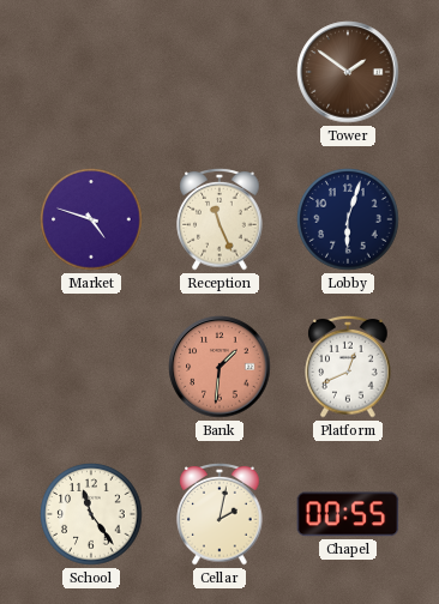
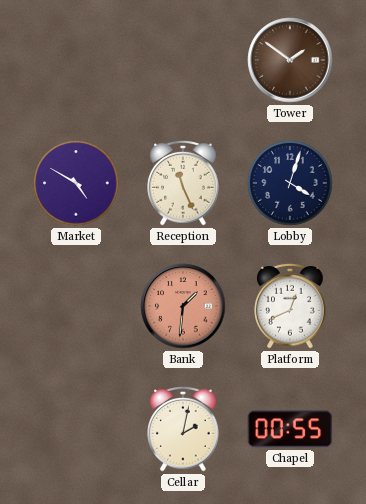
Market: 4:48 -> 4:50 (76, 183)
Lobby: 6:03 -> 4:03 (290, 183)
School: 11:24 -> none (91, 514)
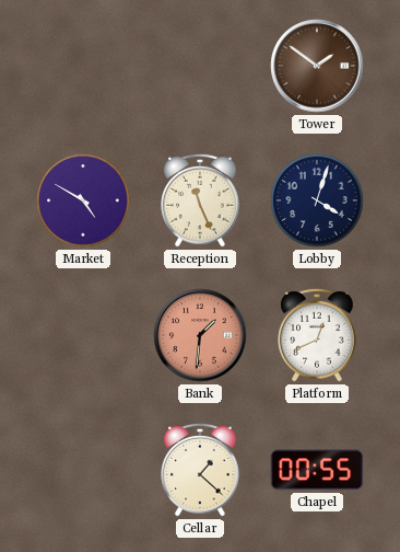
Cellar: 2:02 -> 1:22 (200, 470)
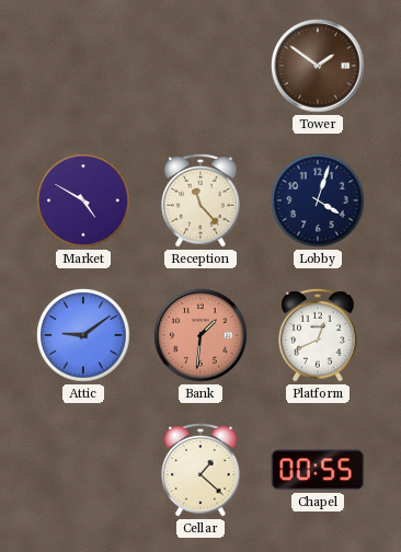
Reception: 11:26 -> 11:23 (200, 200)
Attic: none -> 9:09 (83, 335)
